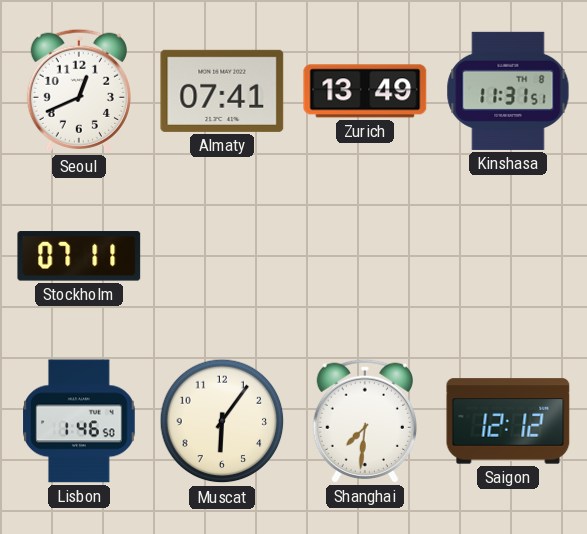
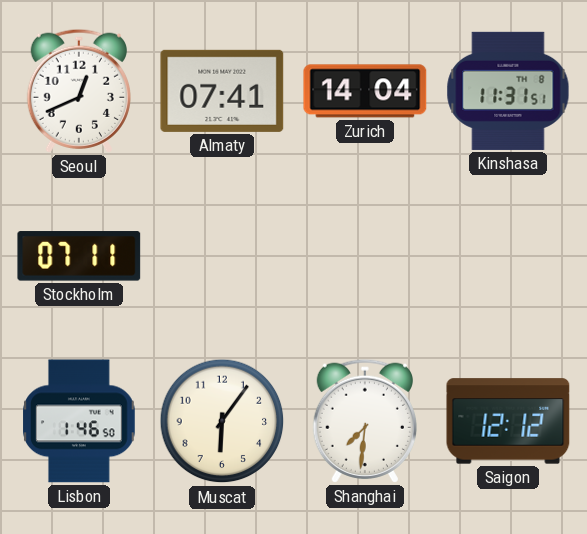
Zurich: 13:49 -> 14:04 (365, 91)
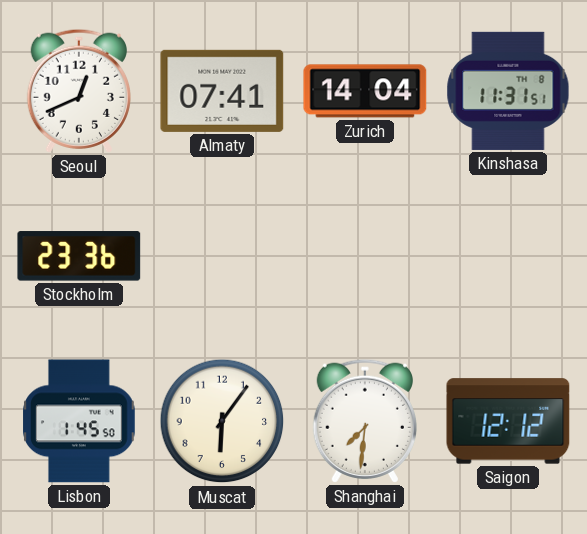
Stockholm: 07:11 -> 23:36 (79, 256)
Lisbon: 1:46 -> 1:45 (79, 421)
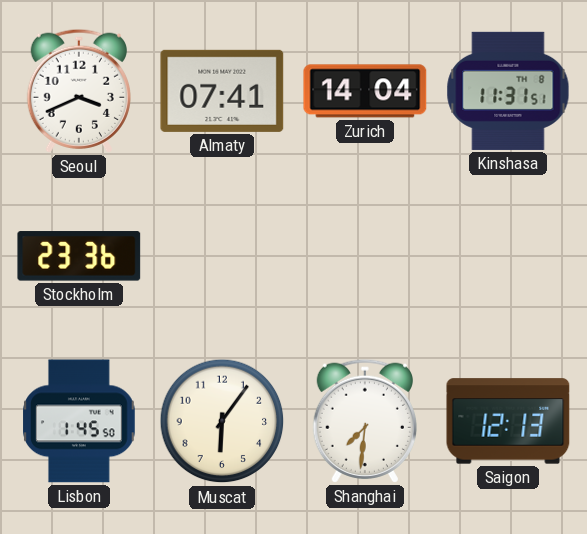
Seoul: 12:41 -> 3:41 (79, 91)
Saigon: 12:12 -> 12:13 (508, 421)
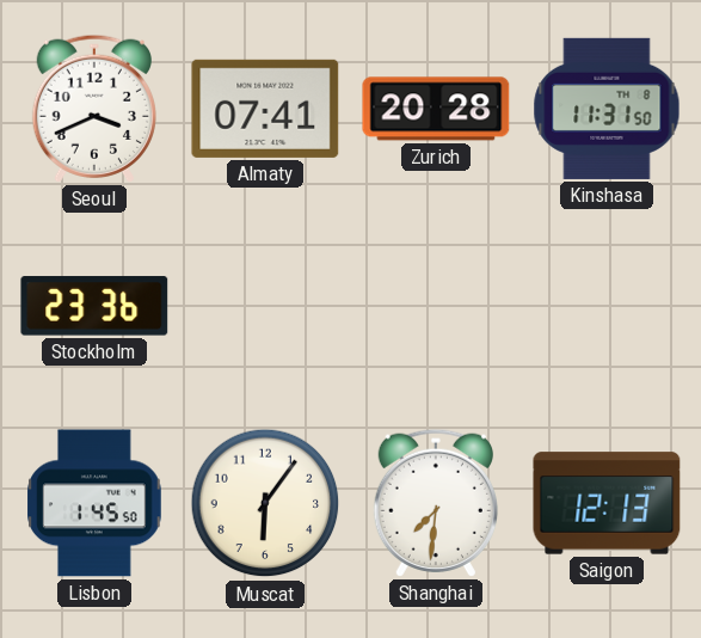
Zurich: 14:04 -> 20:28 (436, 109)
Kinshasa: 11:31:51 -> 11:31:50 (607, 109)
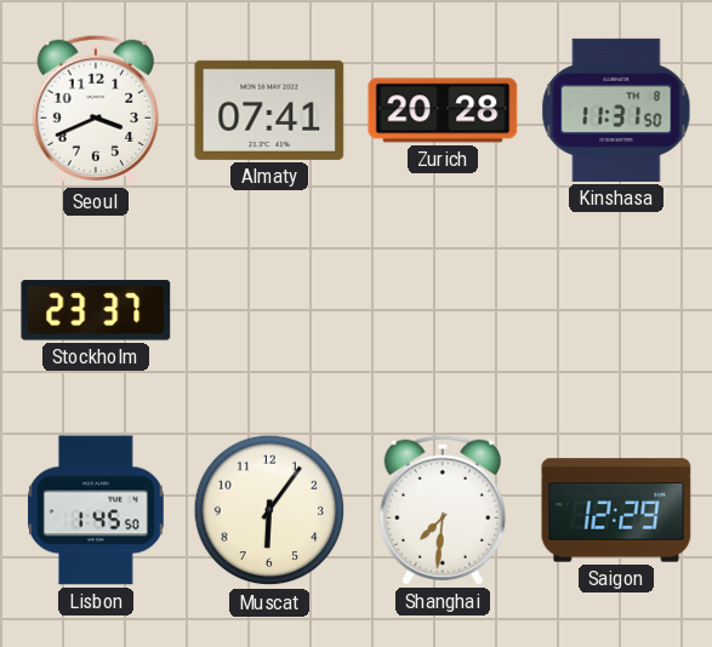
Stockholm: 23:36 -> 23:37 (96, 310)
Saigon: 12:13 -> 12:29 (616, 510)
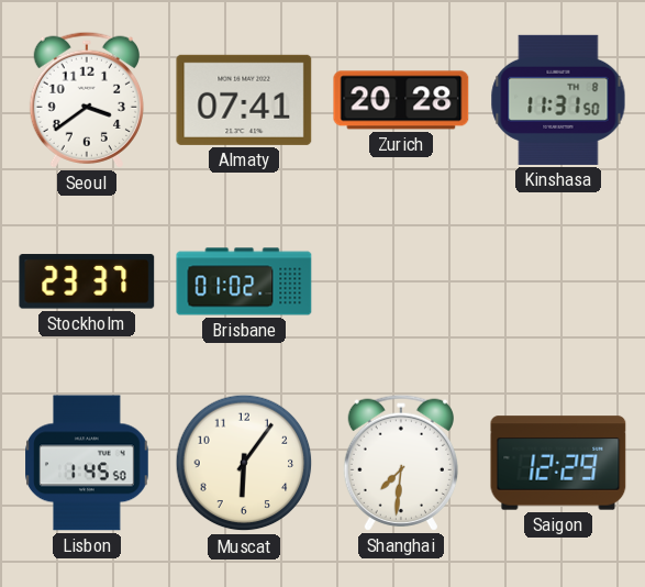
Seoul: 3:41 -> 3:39 (87, 100)
Brisbane: none -> 01:02 (244, 281)
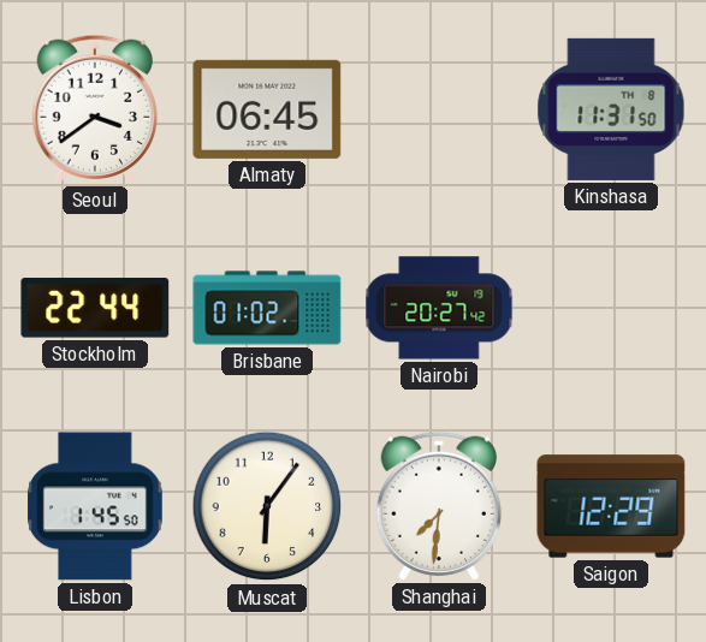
Almaty: 07:41 -> 06:45 (267, 109)
Zurich: 20:28 -> none (401, 100)
Stockholm: 23:37 -> 22:44 (95, 308)
Nairobi: none -> 20:27 (439, 308)
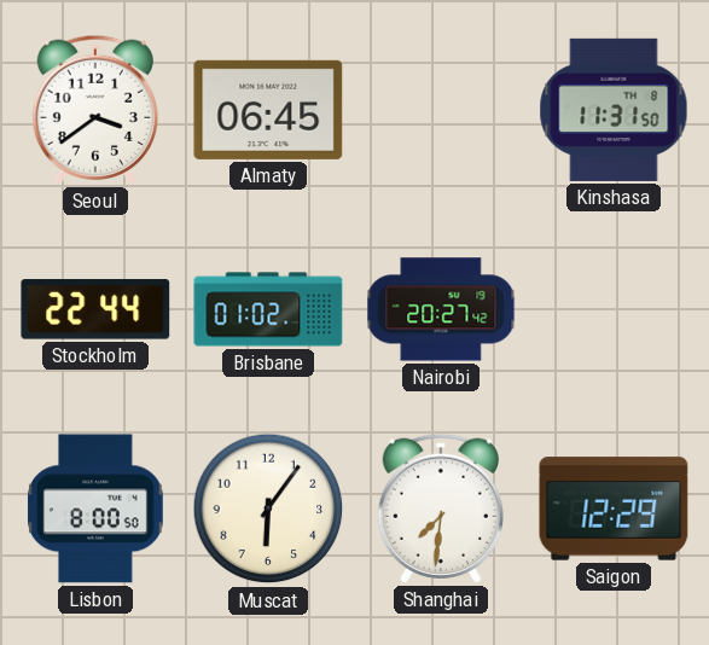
Lisbon: 1:45 -> 8:00 (95, 509)
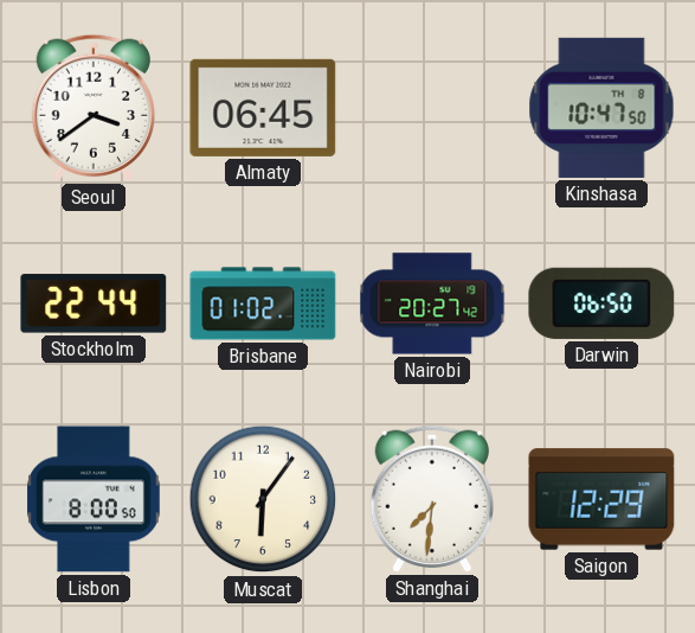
Kinshasa: 11:31 -> 10:47 (601, 108)
Darwin: none -> 06:50 (601, 303)
